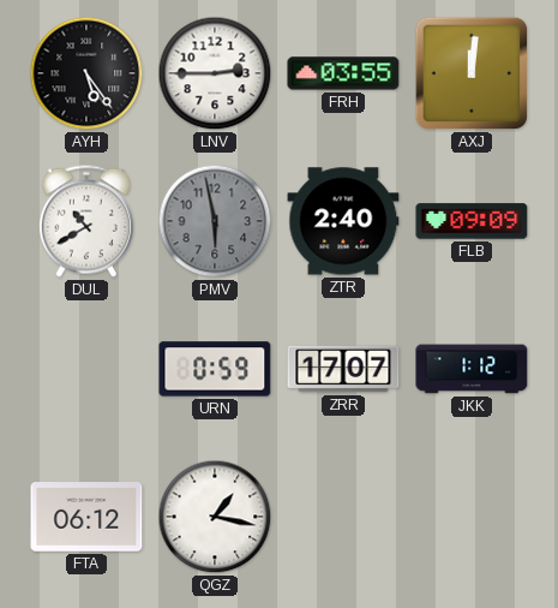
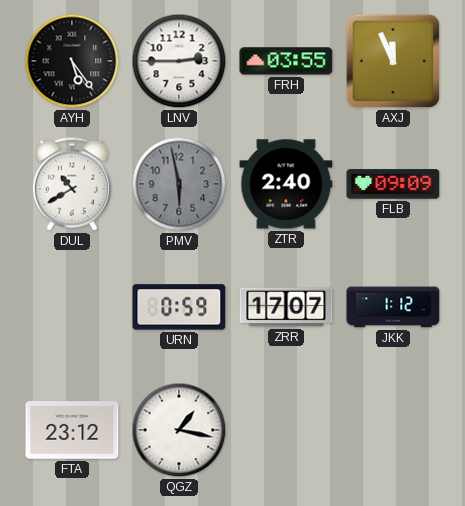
AXJ: 12:01 -> 11:56 (393, 61)
FTA: 06:12 -> 23:12 (72, 430)
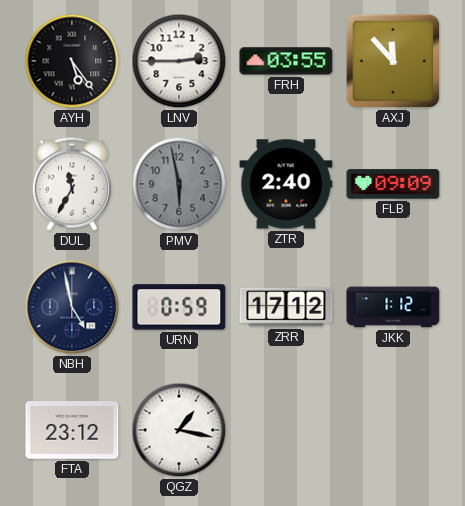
AXJ: 11:56 -> 11:53 (393, 61)
DUL: 10:40 -> 11:35 (72, 184)
NBH: none -> 4:58 (72, 307)
ZRR: 17:07 -> 17:12 (286, 307)
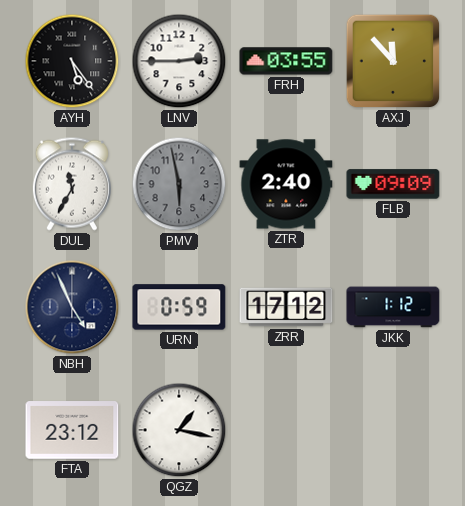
NBH: 4:58 -> 4:56 (72, 307)
